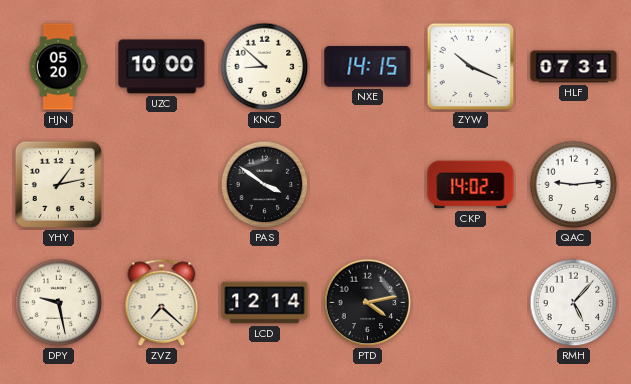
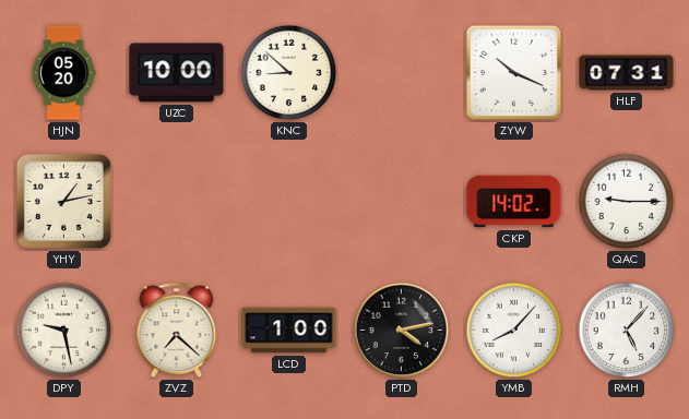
NXE: 14:15 -> none (368, 67)
PAS: 3:51 -> none (265, 185)
QAC: 9:14 -> 9:15 (627, 202)
LCD: 12:14 -> 1:00 (289, 331)
YMB: none -> 8:07 (514, 331)
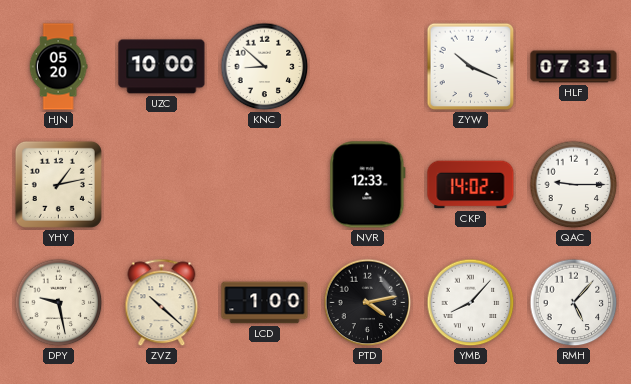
NVR: none -> 12:33 (368, 185)
ZVZ: 7:22 -> 10:22 (162, 303)
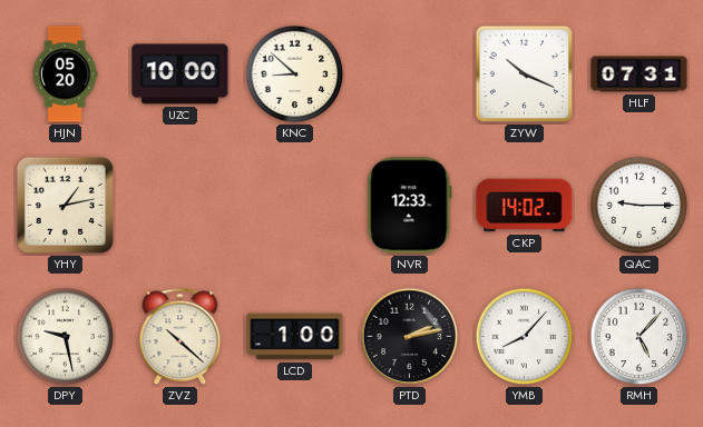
PTD: 4:13 -> 2:13 (410, 337)
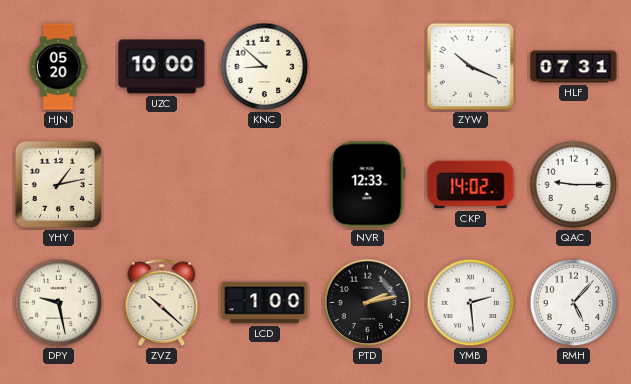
YMB: 8:07 -> 2:29 (471, 303)
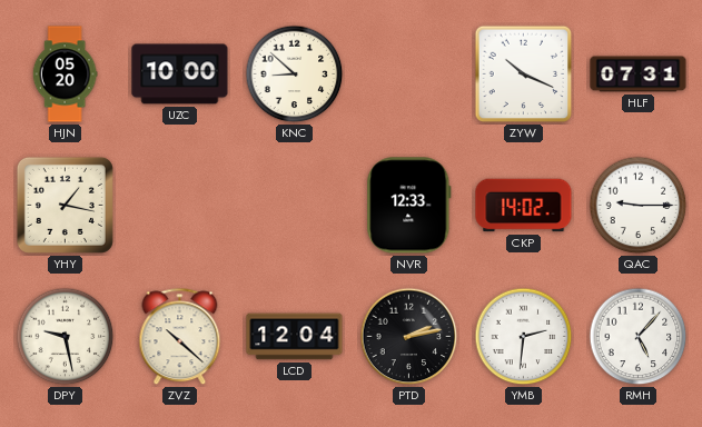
YHY: 1:13 -> 1:17 (65, 205)
LCD: 1:00 -> 12:04 (295, 337)
YMB: 2:29 -> 2:31 (524, 337)
